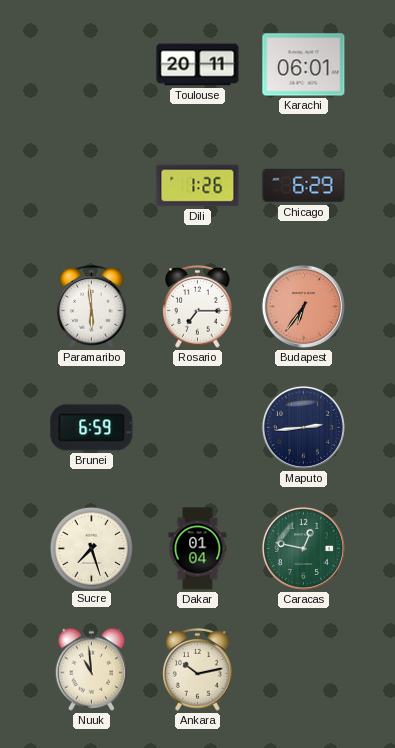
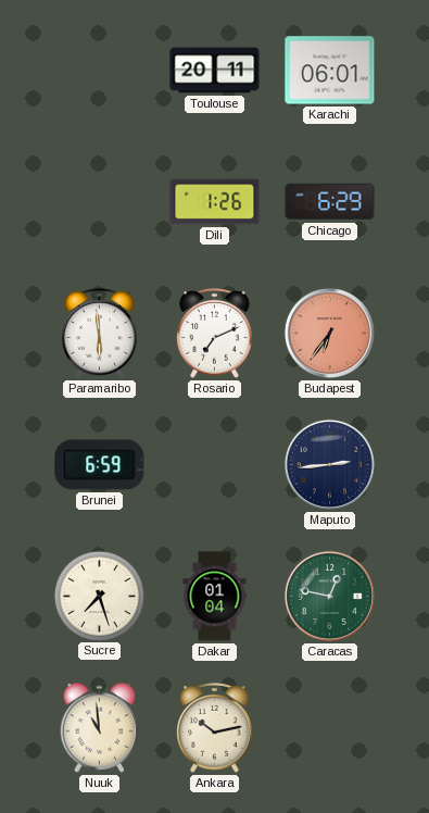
Rosario: 7:15 -> 7:11 (215, 334)
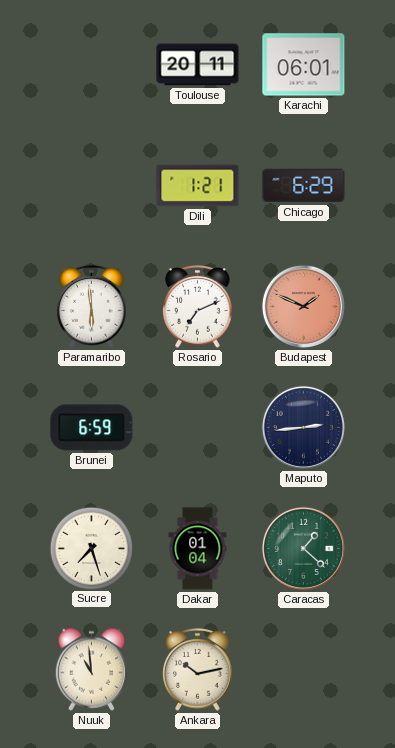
Dili: 1:26 -> 1:21 (198, 186)
Budapest: 6:36 -> 1:49 (303, 306)
Caracas: 12:47 -> 1:22 (303, 548)
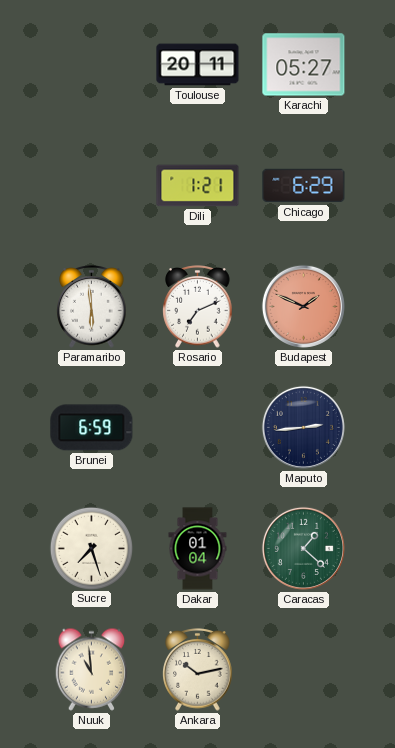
Karachi: 06:01 -> 05:27 (304, 65)
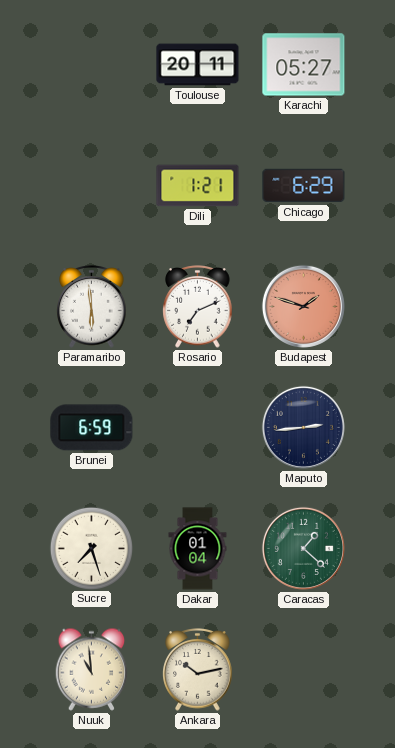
Budapest: 1:49 -> 1:48 (303, 306)
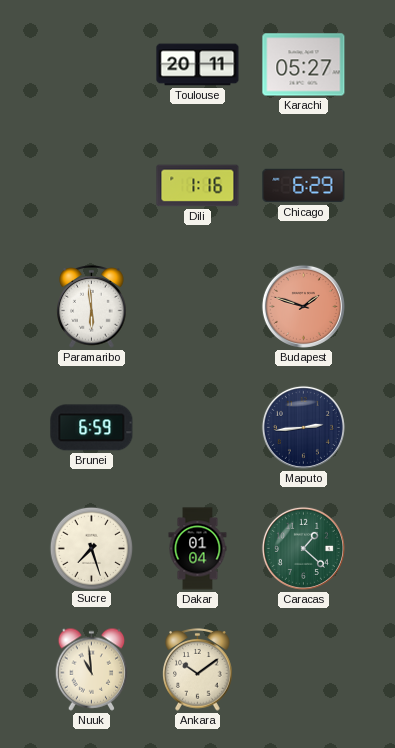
Dili: 1:21 -> 1:16 (198, 186)
Rosario: 7:11 -> none (198, 307)
Ankara: 10:13 -> 10:09 (198, 670)
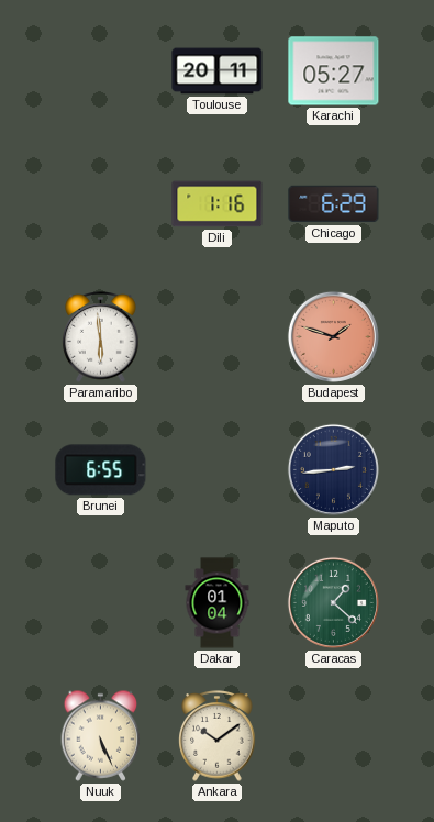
Brunei: 6:59 -> 6:55 (101, 470)
Sucre: 7:27 -> none (91, 548)
Nuuk: 10:59 -> 5:26 (101, 735)
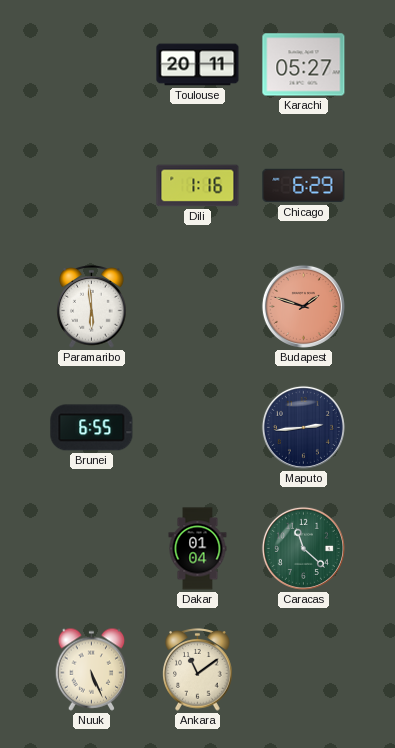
Caracas: 1:22 -> 11:22 (303, 548)
Ankara: 10:09 -> 11:09 (198, 670)
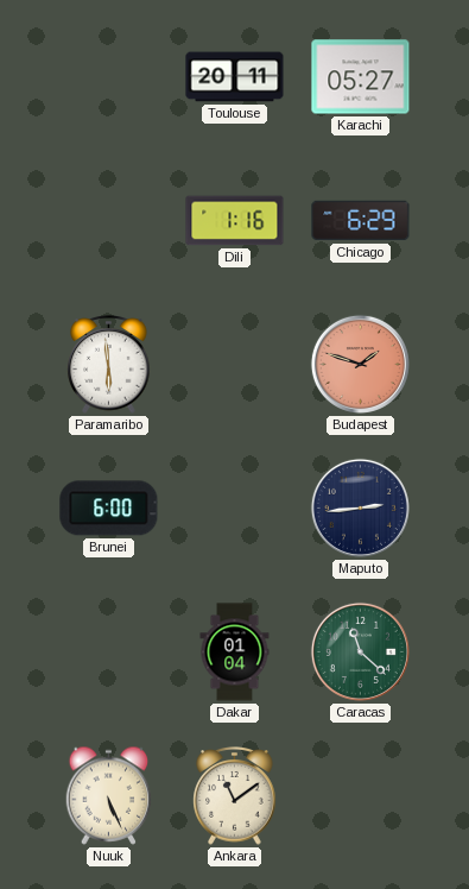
Brunei: 6:55 -> 6:00 (109, 509)
